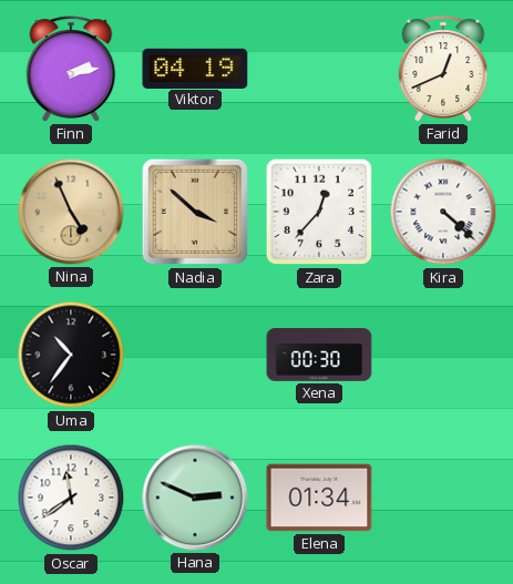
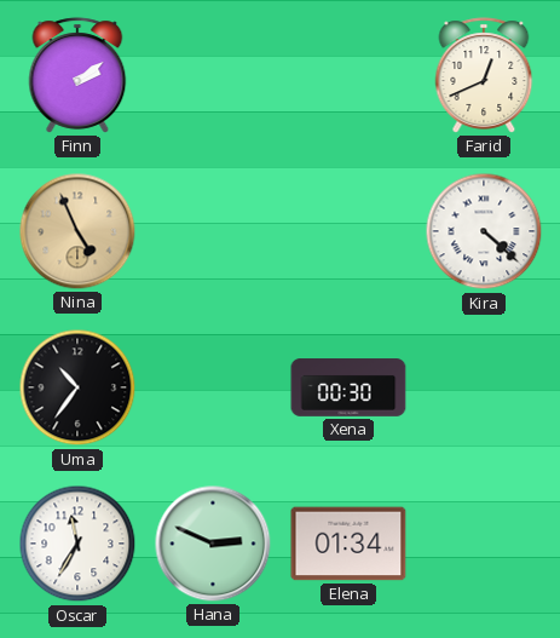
Finn: 2:13 -> 2:09 (77, 75)
Viktor: 04:19 -> none (195, 68)
Nadia: 3:52 -> none (195, 212)
Zara: 12:37 -> none (319, 212)
Oscar: 11:39 -> 11:35 (77, 544)
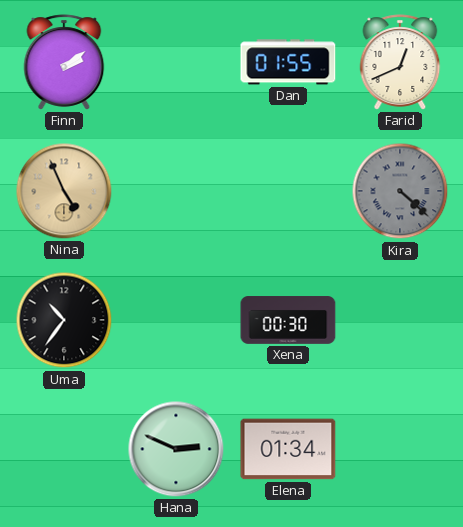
Dan: none -> 01:55 (288, 62)
Kira dial: white -> grey (400, 191)
Oscar: 11:35 -> none (77, 544)
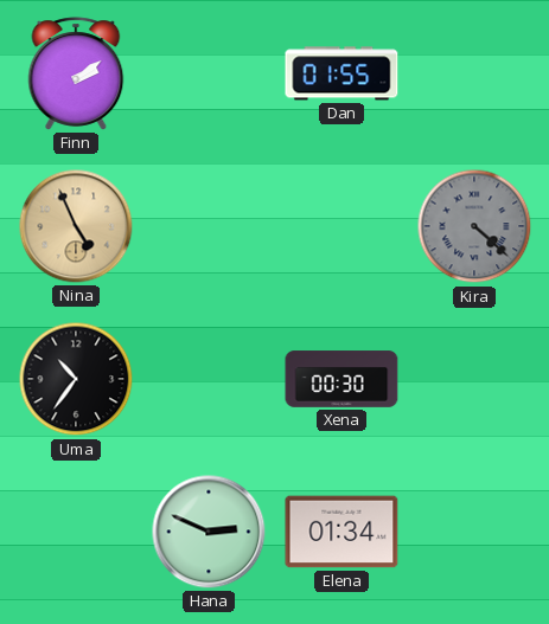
Farid: 12:41 -> none (400, 62)
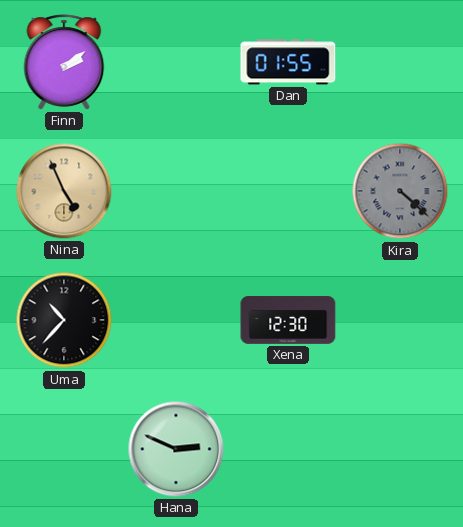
Uma: 10:36 -> 10:37 (64, 320)
Xena: 00:30 -> 12:30 (288, 320)
Elena: 01:34 -> none (341, 532)
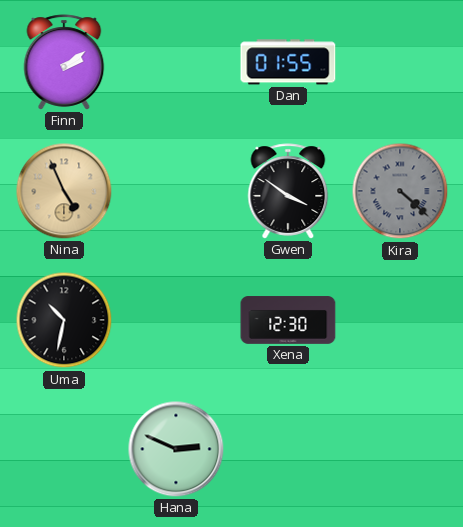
Gwen: none -> 3:51 (288, 191)
Uma: 10:37 -> 10:32 (64, 320)
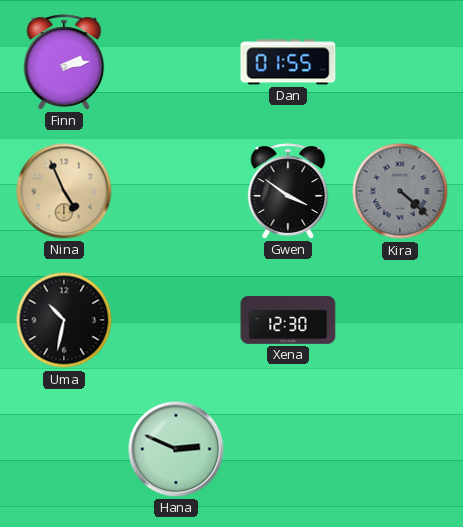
Finn: 2:09 -> 2:13 (64, 62)
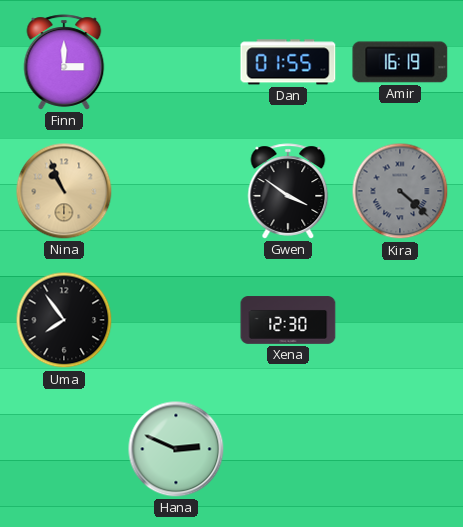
Finn: 2:13 -> 3:00 (64, 62)
Amir: none -> 16:19 (400, 62)
Nina: 4:56 -> 10:56 (64, 191)
Uma: 10:32 -> 7:54 (64, 320)
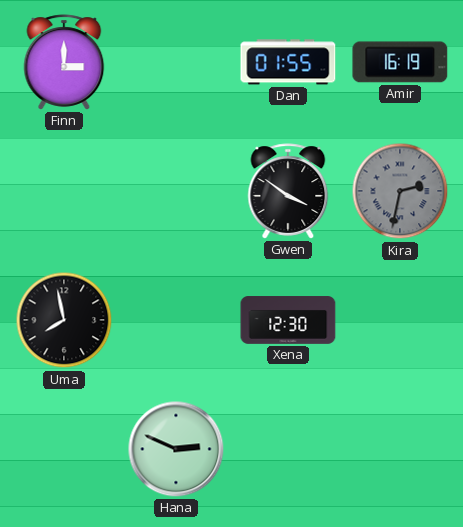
Nina: 10:56 -> none (64, 191)
Kira: 4:22 -> 2:32 (400, 191)
Uma: 7:54 -> 7:58 (64, 320)
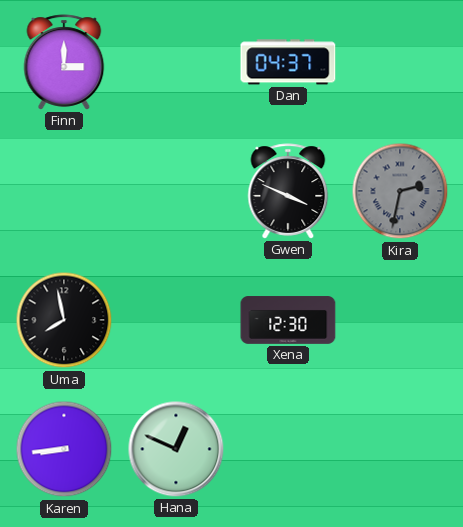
Dan: 01:55 -> 04:37 (288, 62)
Amir: 16:19 -> none (400, 62)
Gwen: 3:51 -> 3:49 (288, 191)
Karen: none -> 8:44 (64, 449)
Hana: 2:49 -> 12:49 (176, 449)
